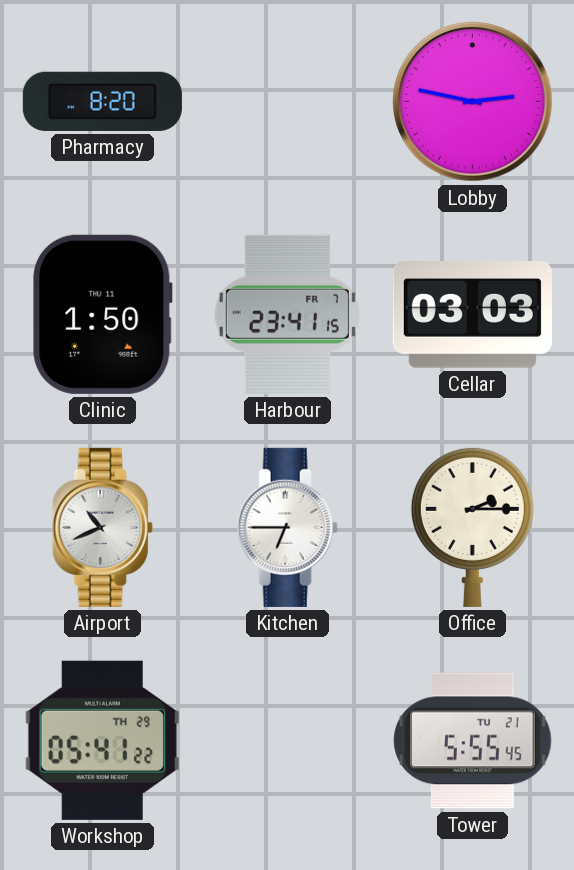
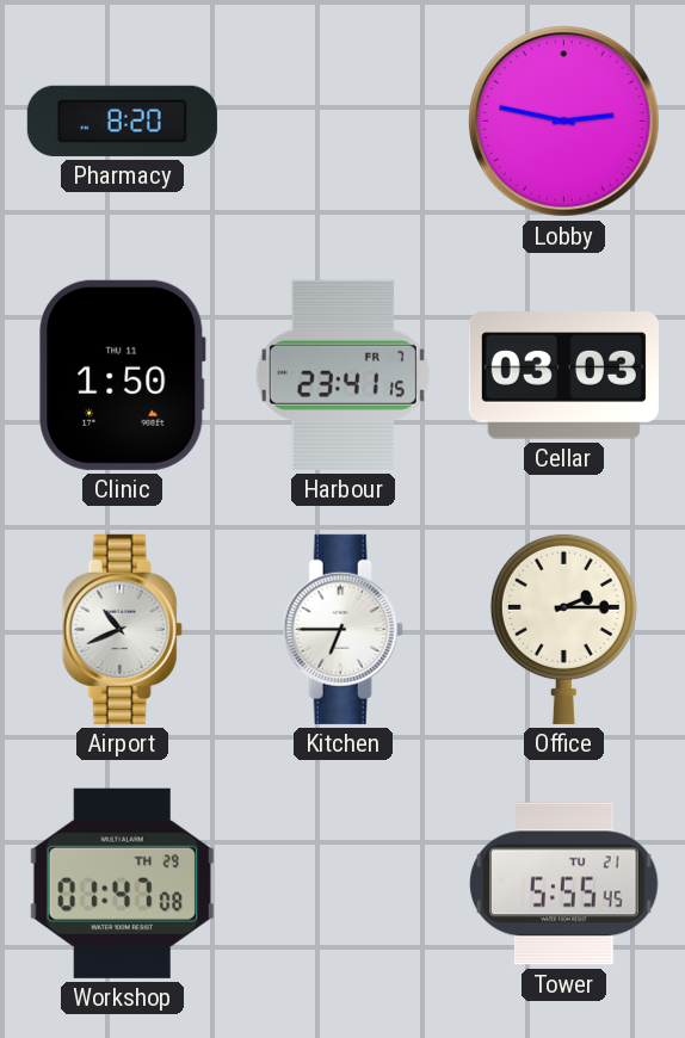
Workshop: 05:41 -> 01:47 (122, 883)
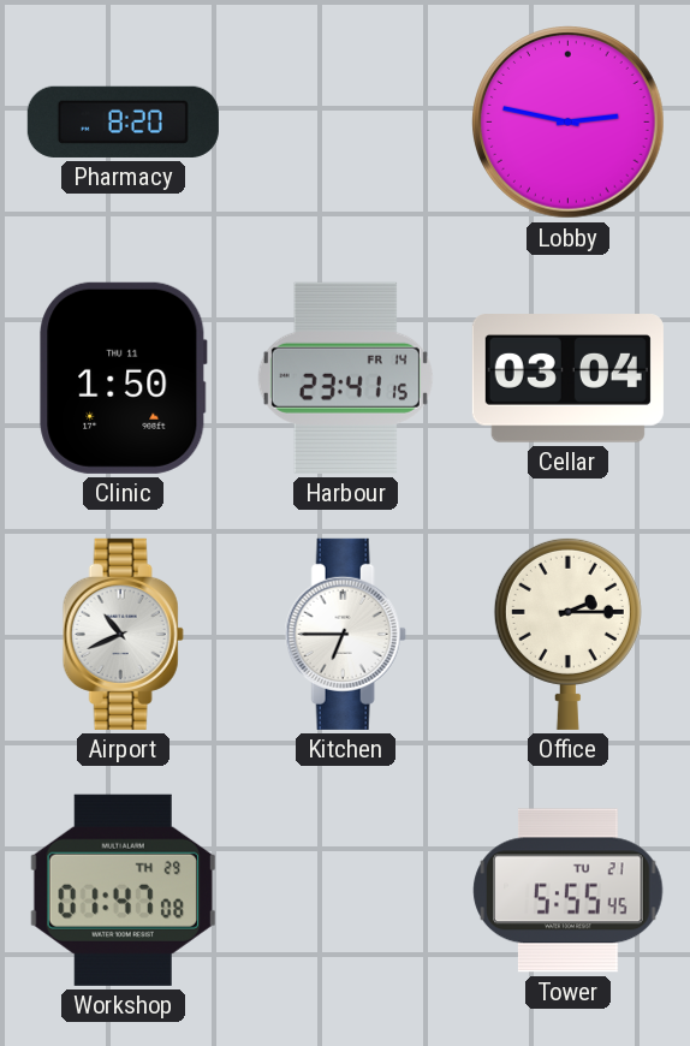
Harbour date: FR 7 -> FR 14 (345, 378)
Cellar: 03:03 -> 03:04 (567, 379)
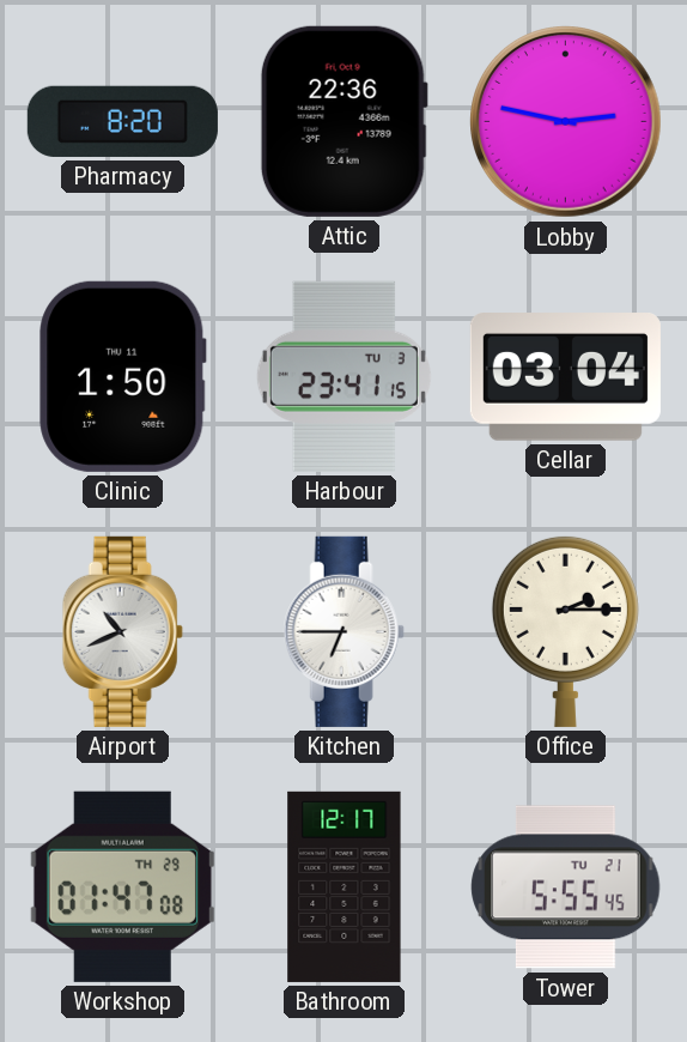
Attic: none -> 22:36 (343, 121)
Harbour date: FR 14 -> TU 3 (343, 376)
Bathroom: none -> 12:17 (345, 886)
